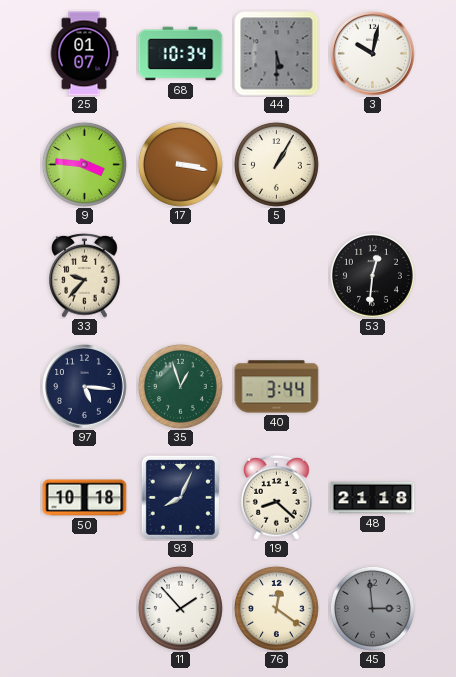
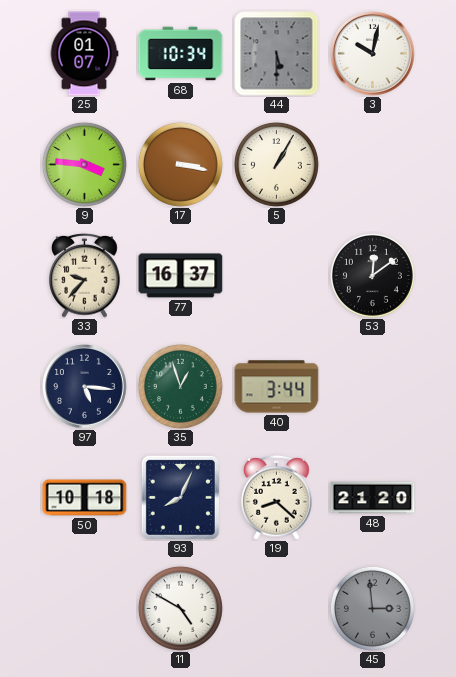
77: none -> 16:37 (181, 276)
53: 12:31 -> 12:09 (372, 275)
48: 21:18 -> 21:20 (373, 498)
11: 1:53 -> 4:50 (180, 608)
76: 12:21 -> none (276, 608)
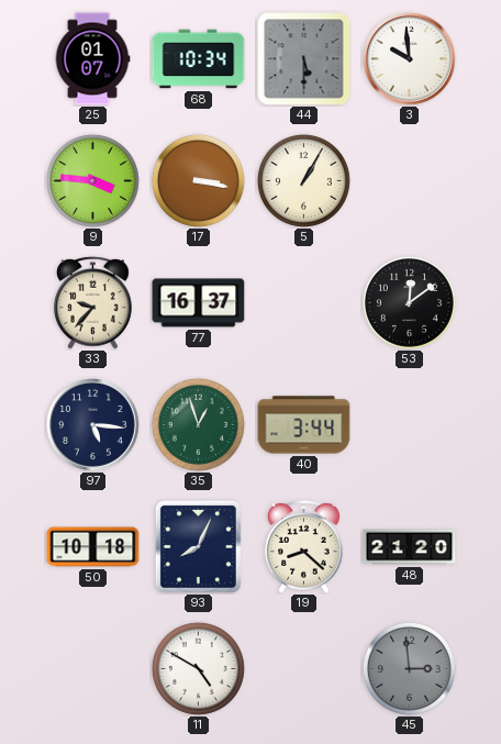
3: 10:02 -> 9:59 (410, 59)
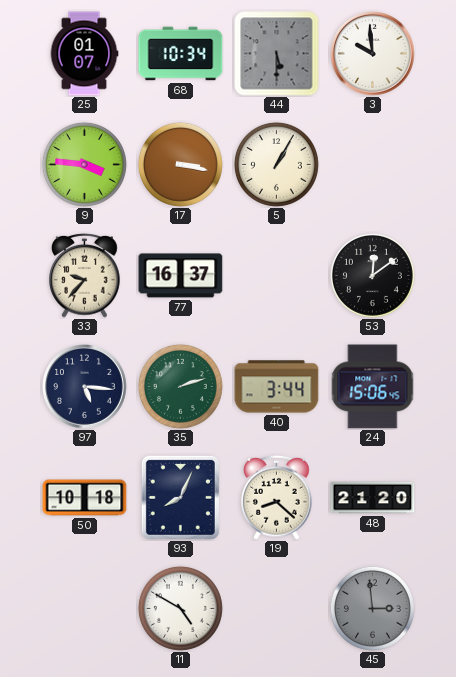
35: 12:57 -> 2:12 (180, 386)
24: none -> 15:06 (373, 387)
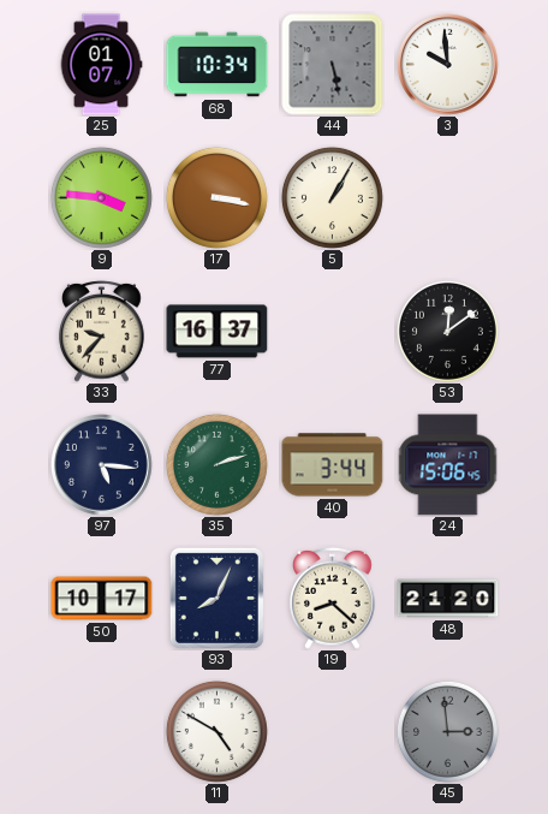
44: 5:30 -> 5:28 (333, 65)
50: 10:18 -> 10:17 (102, 599)
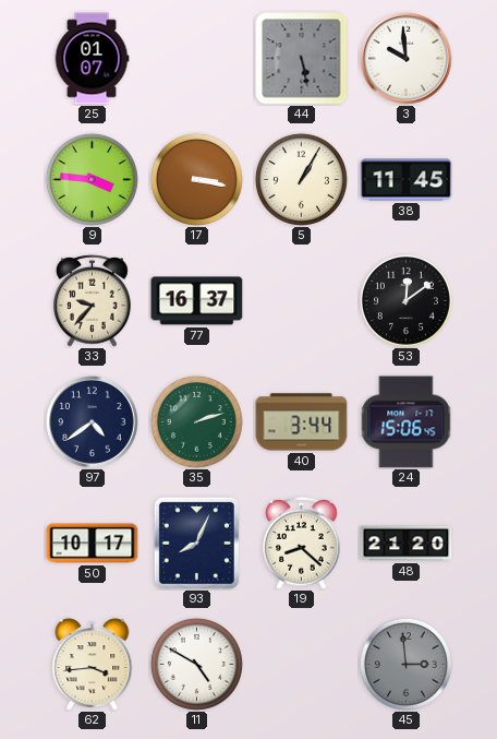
68: 10:34 -> none (218, 65)
38: none -> 11:45 (407, 180)
97: 5:16 -> 4:39 (93, 422)
62: none -> 3:44 (93, 665)
